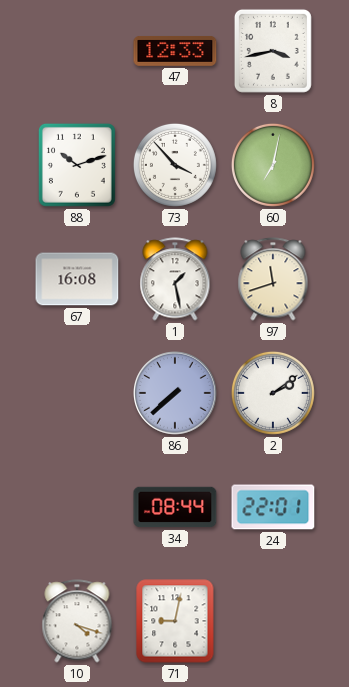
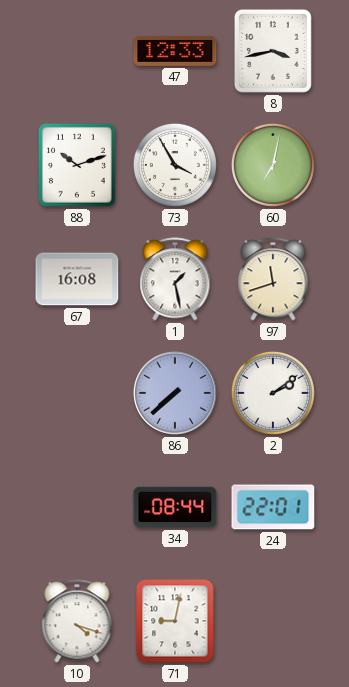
73: 3:53 -> 3:55 (175, 165)
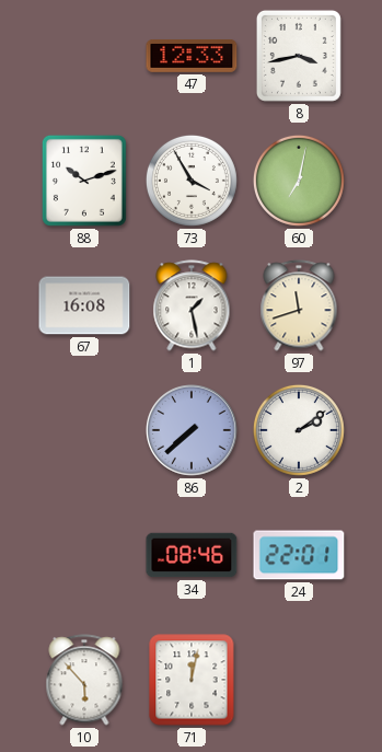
34: 08:44 -> 08:46 (192, 555)
10: 4:18 -> 5:53 (84, 680)
71: 9:02 -> 12:02 (192, 680)
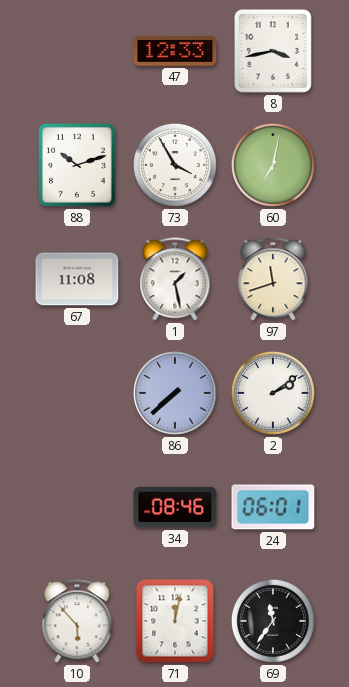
67: 16:08 -> 11:08 (77, 279)
24: 22:01 -> 06:01 (273, 507)
69: none -> 11:36 (273, 621)
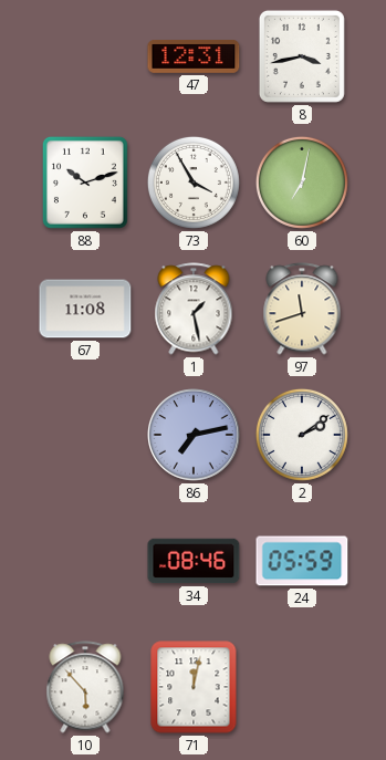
47: 12:33 -> 12:31 (194, 58)
86: 7:38 -> 7:13 (195, 436)
24: 06:01 -> 05:59 (302, 561)
69: 11:36 -> none (273, 621)
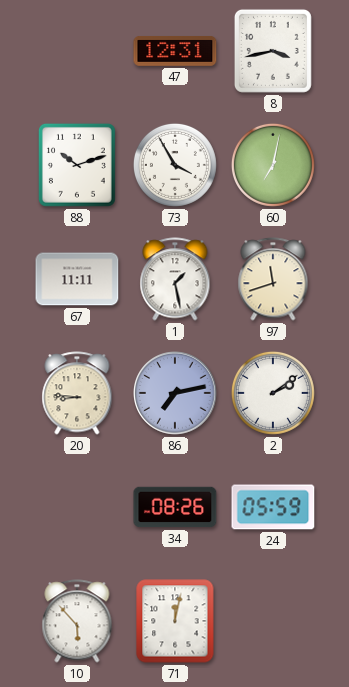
67: 11:08 -> 11:11 (77, 279)
20: none -> 8:46 (77, 393)
34: 08:46 -> 08:26 (175, 507)
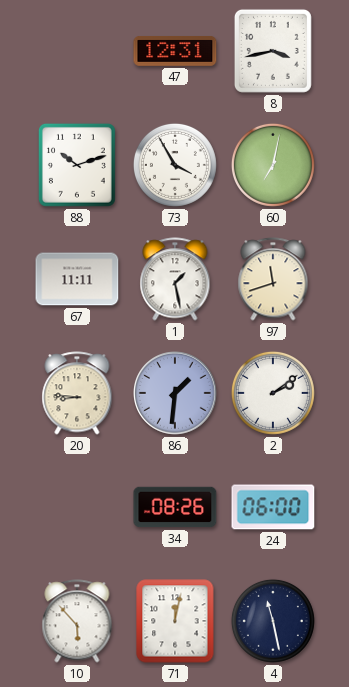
86: 7:13 -> 1:31 (176, 394)
24: 05:59 -> 06:00 (273, 507)
4: none -> 11:28 (273, 621)
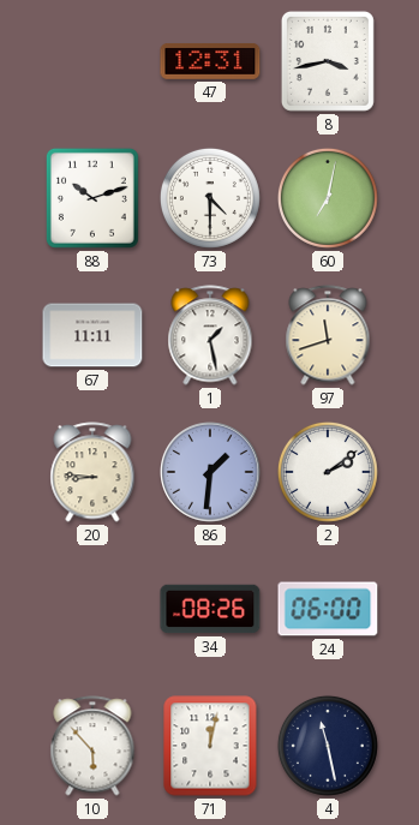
73: 3:55 -> 4:30 (210, 198)
